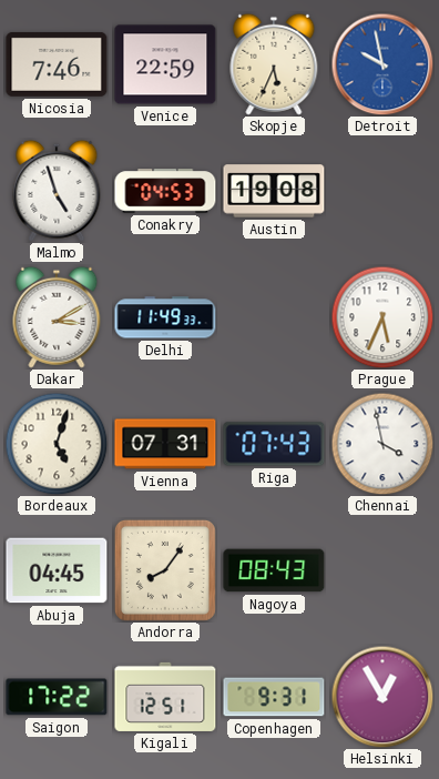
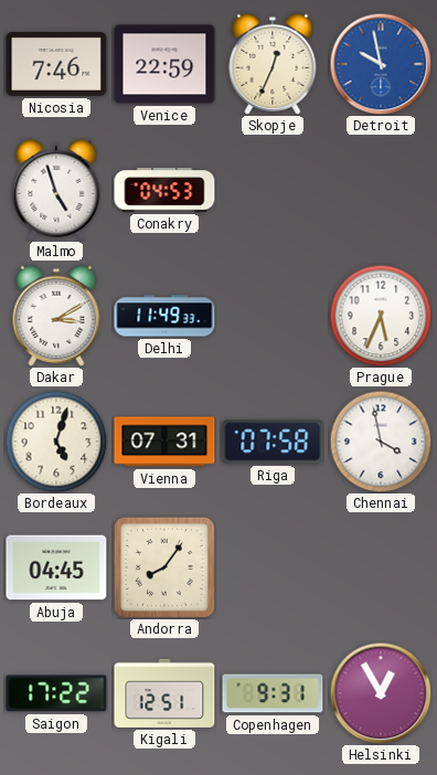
Skopje: 5:34 -> 12:34 (273, 64)
Austin: 19:08 -> none (274, 191)
Riga: 07:43 -> 07:58 (273, 442)
Nagoya: 08:43 -> none (274, 570)
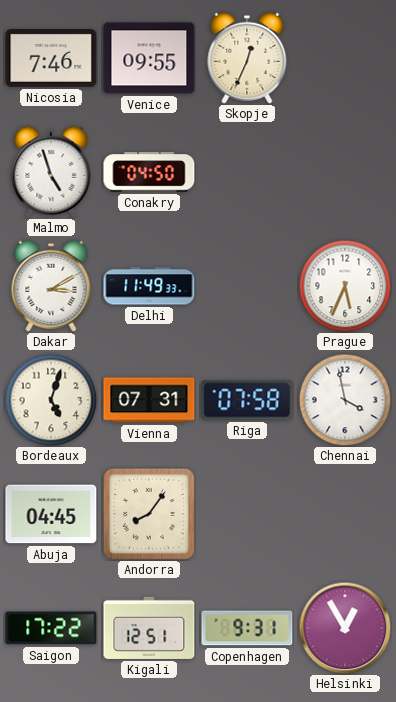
Venice: 22:59 -> 09:55 (149, 58)
Detroit: 9:58 -> none (381, 64)
Conakry: 04:53 -> 04:50 (149, 172)
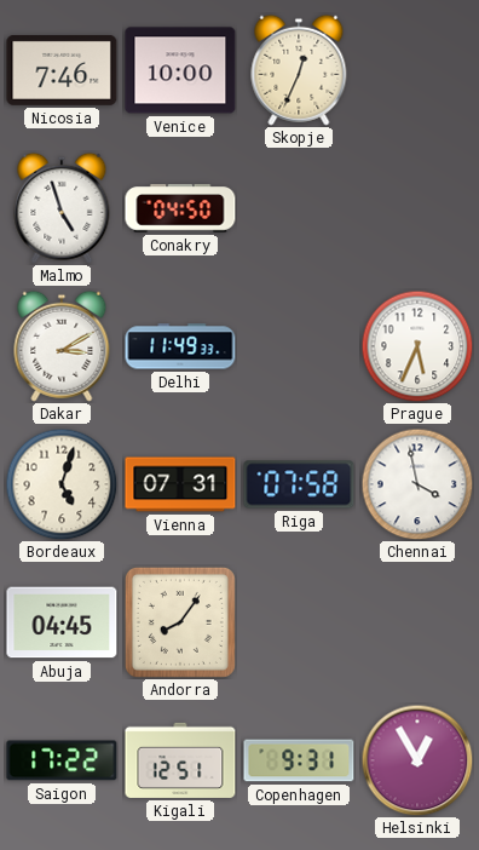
Venice: 09:55 -> 10:00 (180, 70)
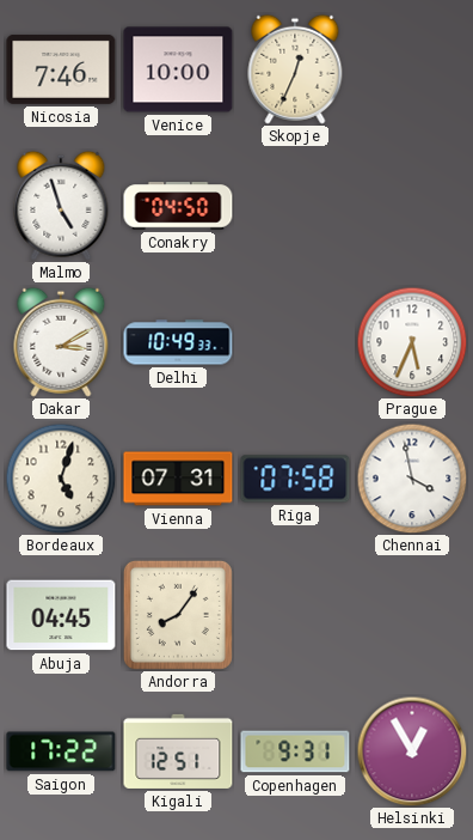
Delhi: 11:49 -> 10:49 (178, 342)
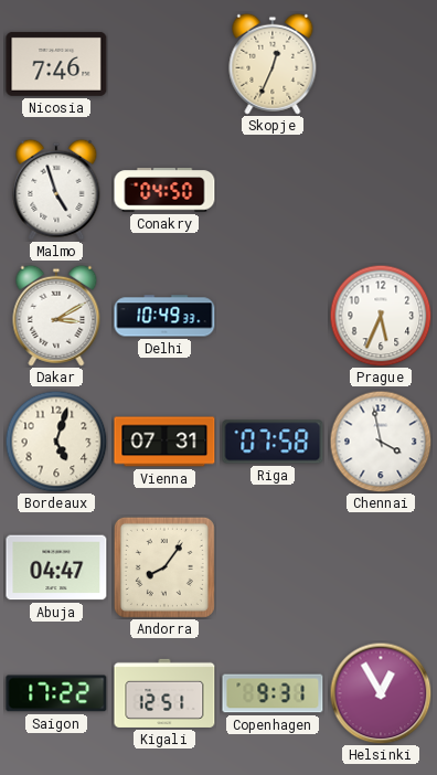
Venice: 10:00 -> none (178, 69)
Abuja: 04:45 -> 04:47 (56, 567)
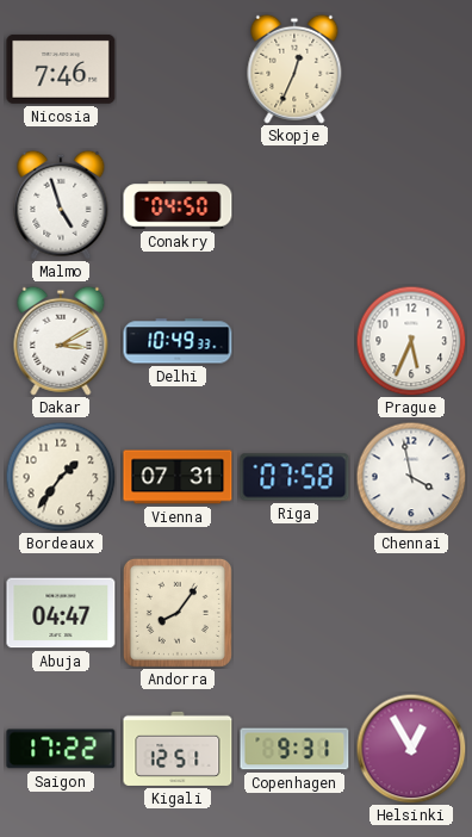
Bordeaux: 5:03 -> 1:36 (61, 477)
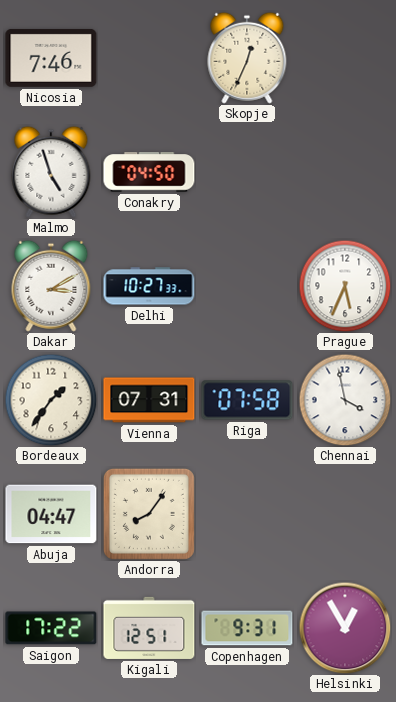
Delhi: 10:49 -> 10:27 (149, 286)
